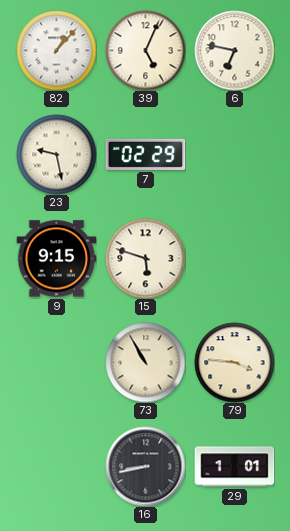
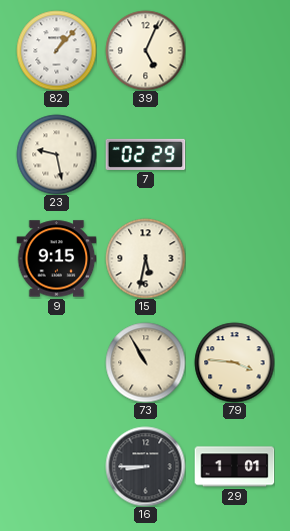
6: 6:47 -> none (234, 50)
15: 5:48 -> 5:32 (145, 258)
16: 8:43 -> 8:45 (145, 466)
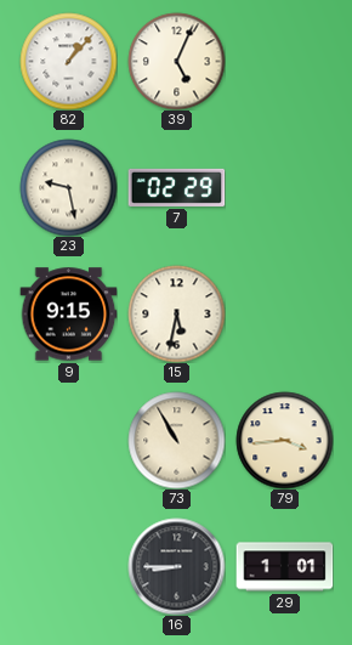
79: 3:46 -> 3:44 (284, 440)
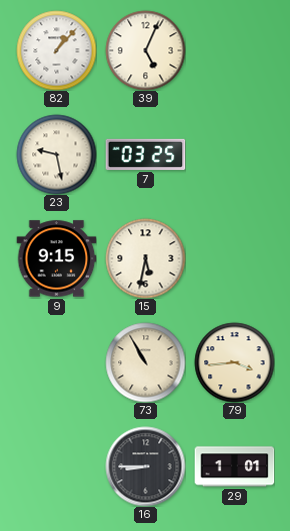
7: 02:29 -> 03:25 (145, 154)
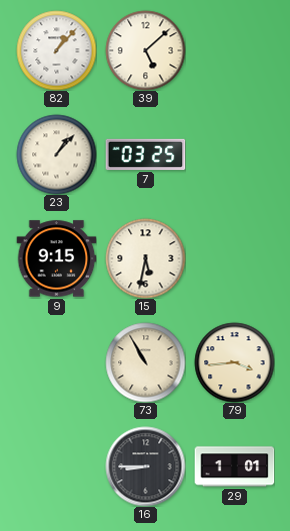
39: 5:04 -> 5:08 (145, 50)
23: 9:28 -> 1:07 (56, 154)
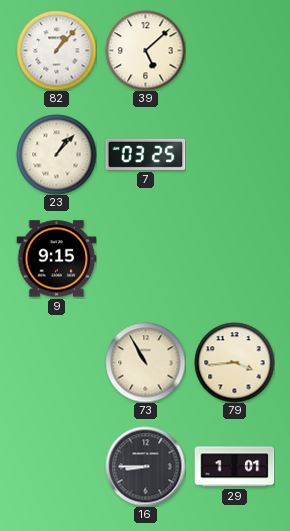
15: 5:32 -> none (145, 258)
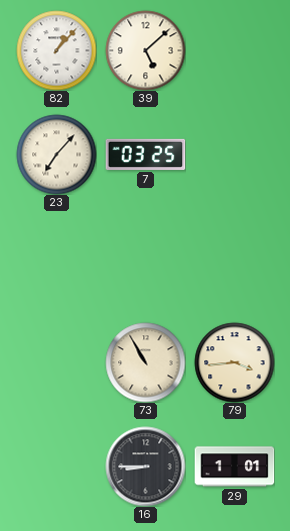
23: 1:07 -> 7:07 (56, 154)
9: 9:15 -> none (56, 259)
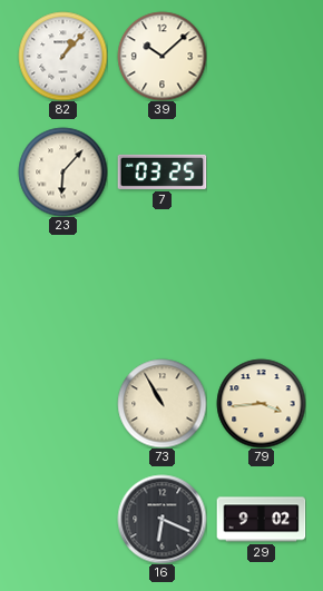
39: 5:08 -> 10:08 (161, 56)
23: 7:07 -> 6:07 (62, 171)
16: 8:45 -> 6:19 (161, 519)
29: 1:01 -> 9:02 (261, 520)
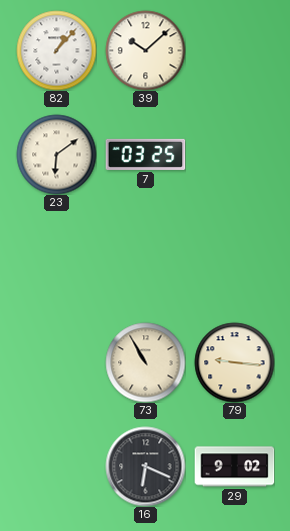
23: 6:07 -> 6:09 (56, 154)
79: 3:44 -> 9:16 (234, 362)
